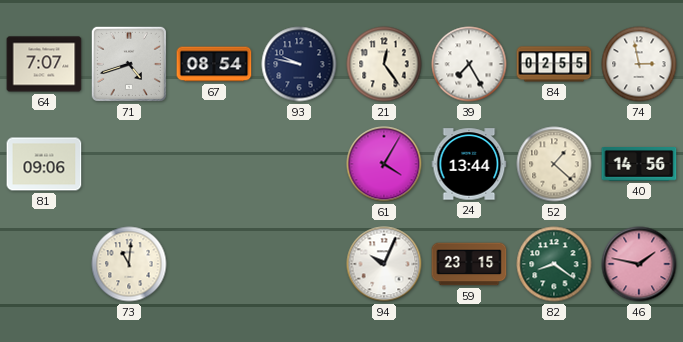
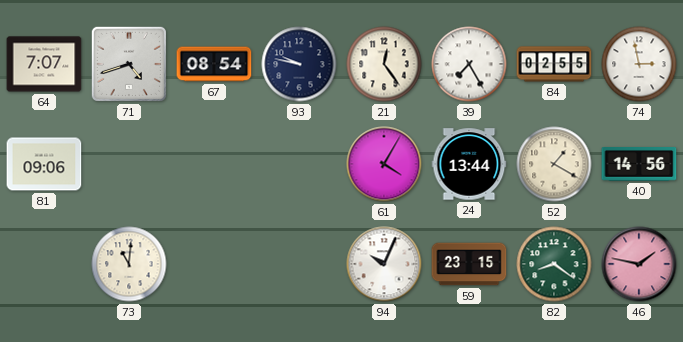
52: 1:22 -> 1:20 (554, 164)
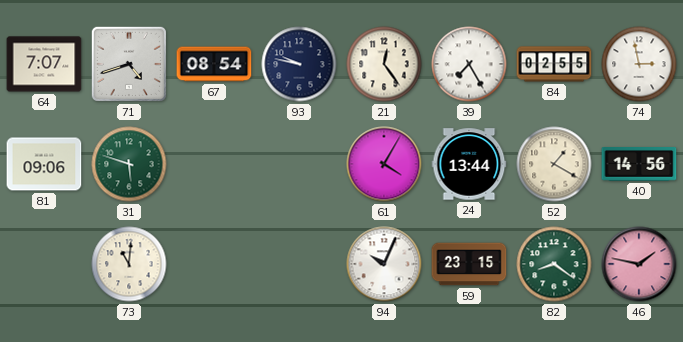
31: none -> 5:48 (129, 164)
